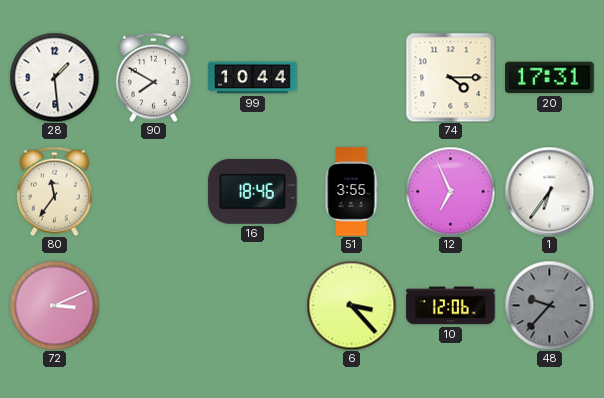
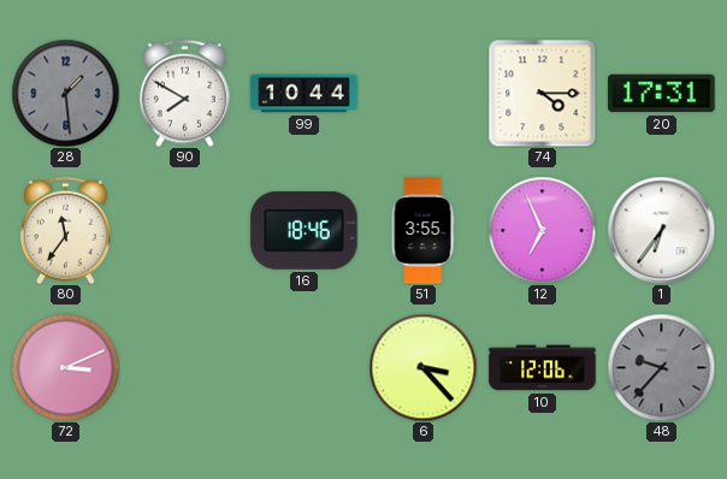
28 dial: white -> grey (65, 93)
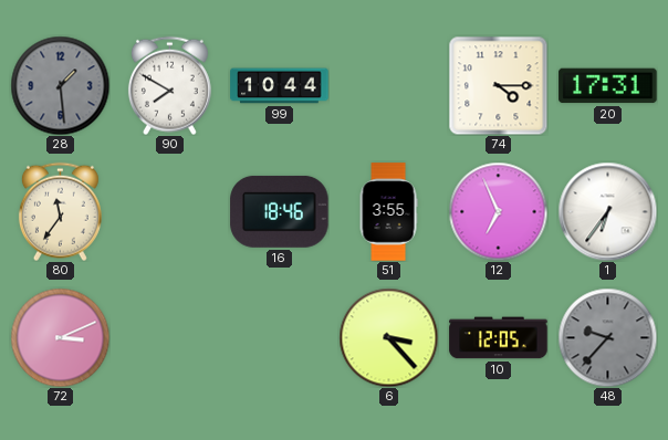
10: 12:06 -> 12:05 (499, 338)
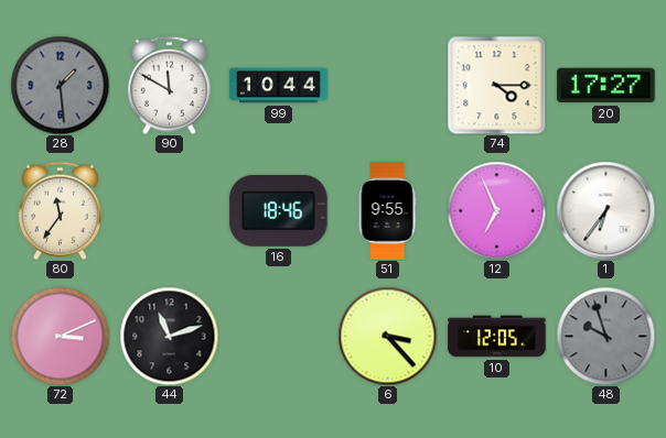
90: 7:50 -> 11:50 (169, 85)
20: 17:31 -> 17:27 (606, 86)
51: 3:55 -> 9:55 (387, 211)
44: none -> 11:12 (169, 336)
48: 9:37 -> 9:57 (605, 336)
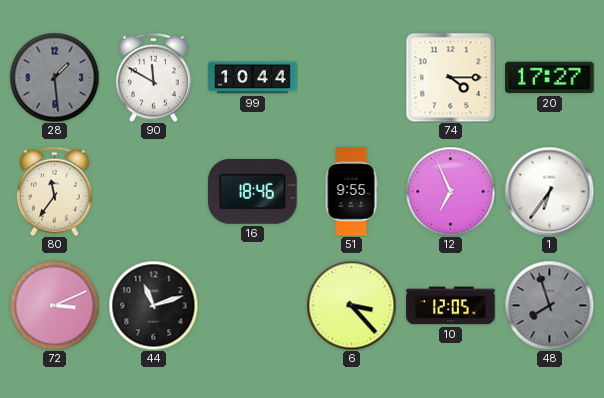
48: 9:57 -> 7:57 (549, 305)
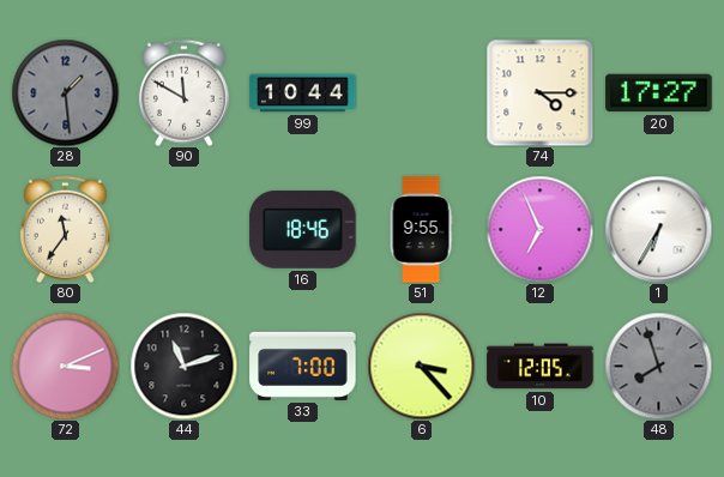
1: 6:36 -> 6:35 (658, 229)
33: none -> 7:00 (303, 366)
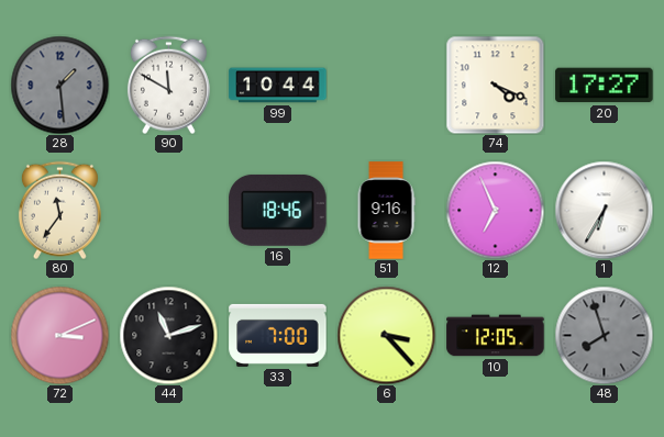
74: 4:15 -> 4:19 (495, 85)
51: 9:55 -> 9:16 (386, 211)
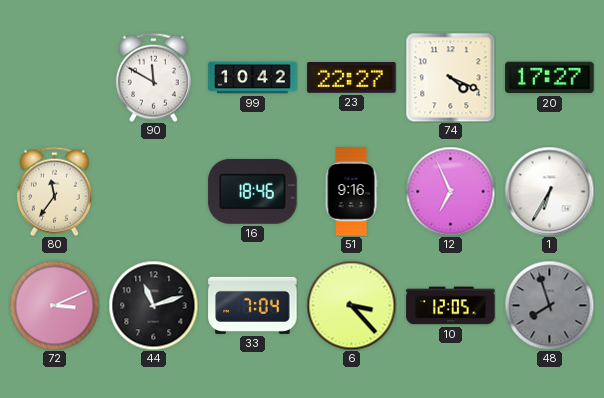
28: 1:29 -> none (59, 85)
99: 10:44 -> 10:42 (253, 78)
23: none -> 22:27 (352, 78)
33: 7:00 -> 7:04 (253, 305)
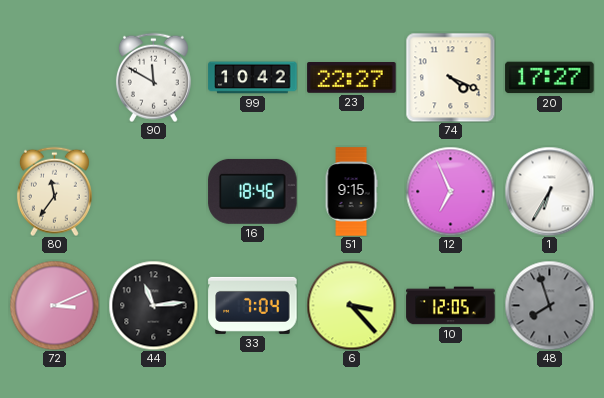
51: 9:16 -> 9:15 (351, 192)
44: 11:12 -> 11:14 (153, 305)
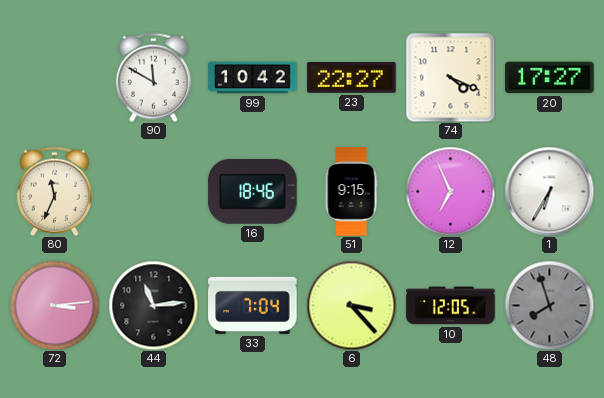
80: 11:36 -> 11:34 (54, 191)
72: 3:11 -> 3:14 (54, 305)
